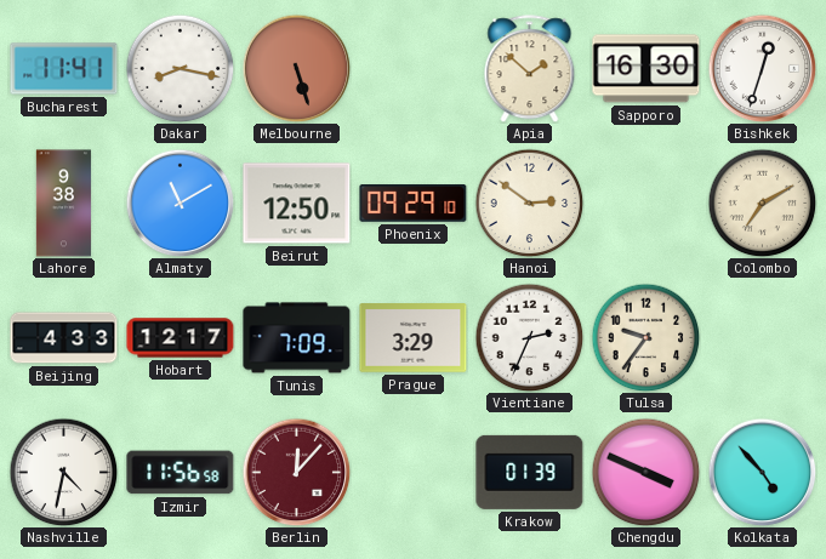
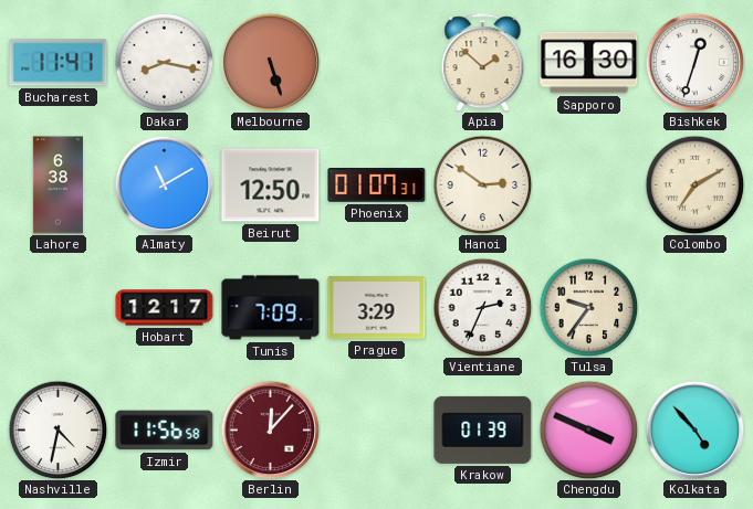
Lahore: 9:38 -> 6:38 (57, 185)
Phoenix: 09:29 -> 01:07 (377, 185)
Beijing: 4:33 -> none (64, 338)
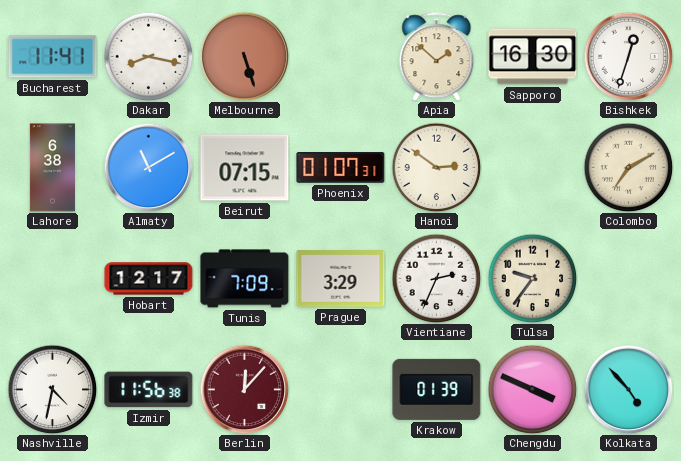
Beirut: 12:50 -> 07:15 (245, 168)
Izmir: 11:56:58 -> 11:56:38 (149, 390)
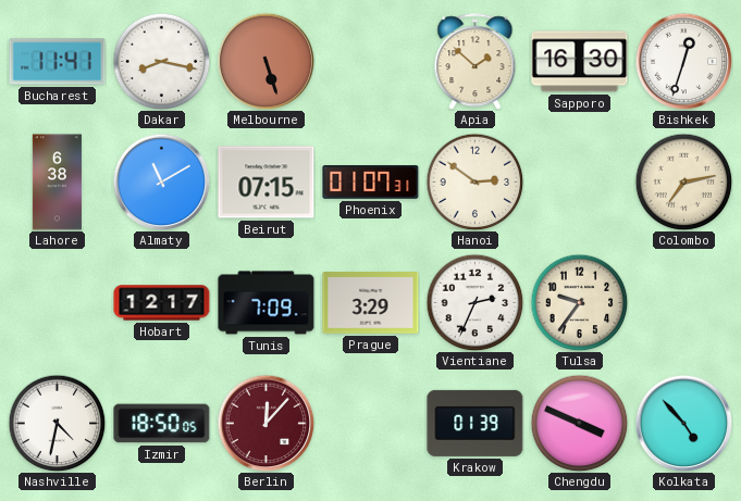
Colombo: 7:10 -> 7:13 (683, 181)
Izmir: 11:56 -> 18:50 (162, 424)
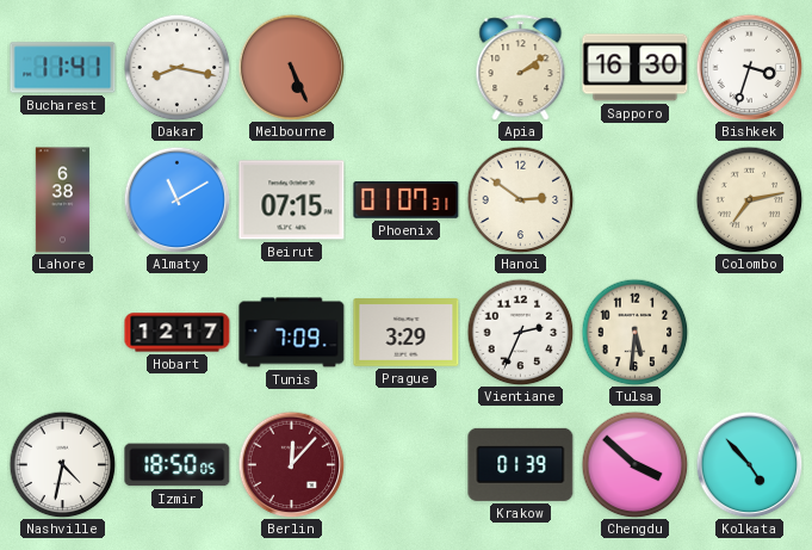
Melbourne: 5:27 -> 5:26 (291, 67)
Apia: 1:52 -> 2:09 (521, 68)
Bishkek: 12:33 -> 3:33 (749, 67)
Tulsa: 9:36 -> 5:31 (634, 332)
Chengdu: 3:49 -> 3:52 (634, 464)
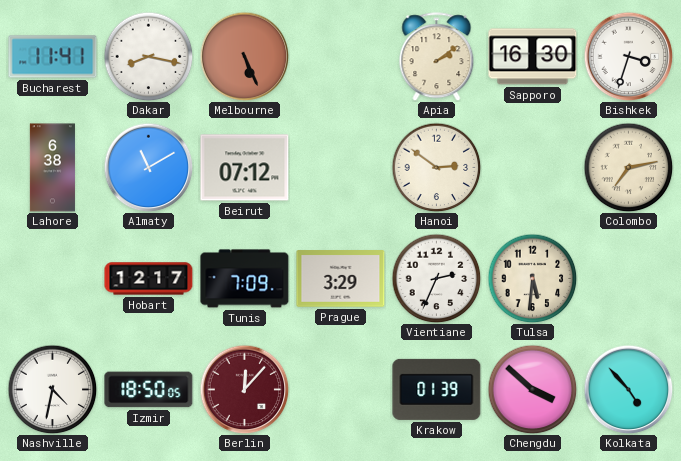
Beirut: 07:15 -> 07:12 (245, 168)
Phoenix: 01:07 -> none (407, 200)
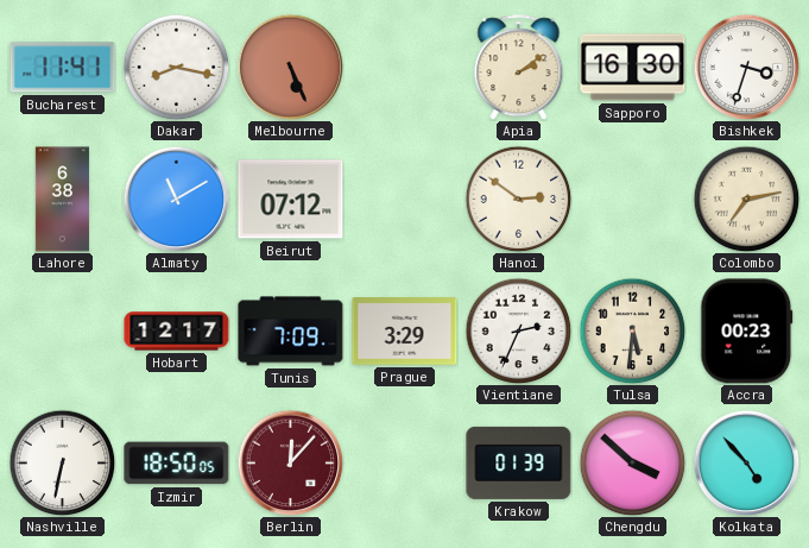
Accra: none -> 00:23 (747, 332)
Nashville: 4:32 -> 6:32 (62, 462)
